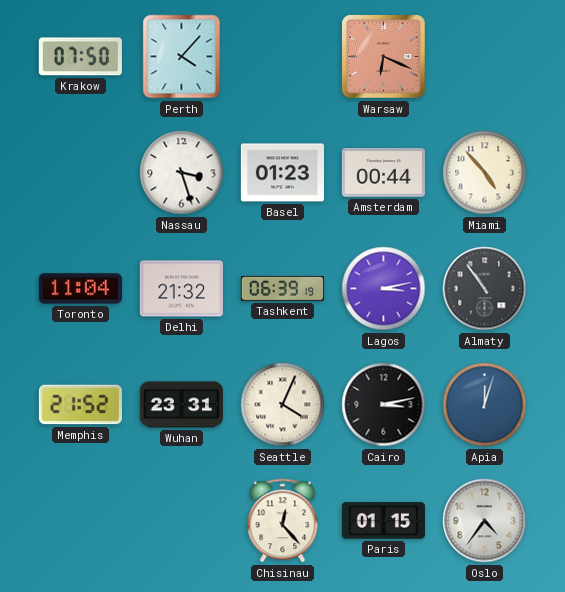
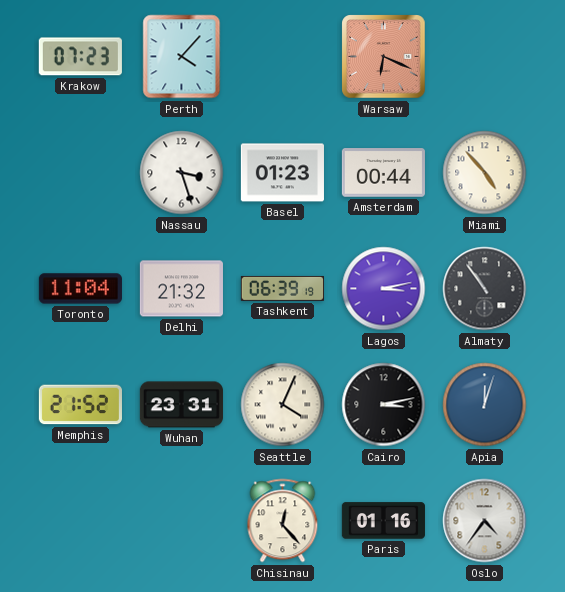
Krakow: 07:50 -> 07:23 (80, 57)
Paris: 01:15 -> 01:16 (383, 521)
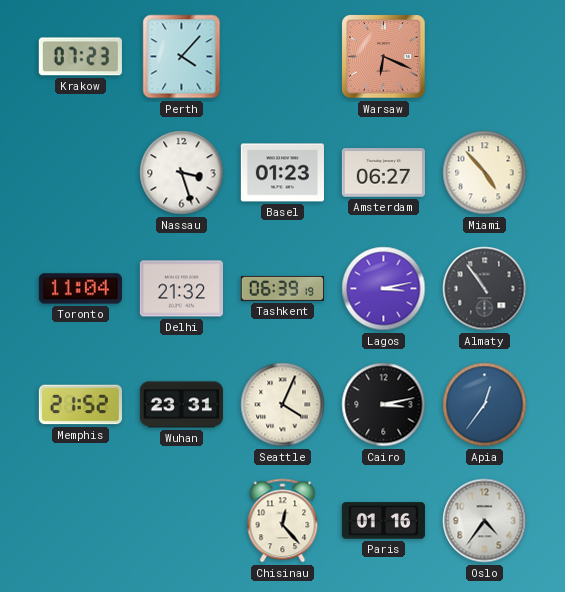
Amsterdam: 00:44 -> 06:27 (383, 173)
Apia: 12:03 -> 12:36 (485, 405)
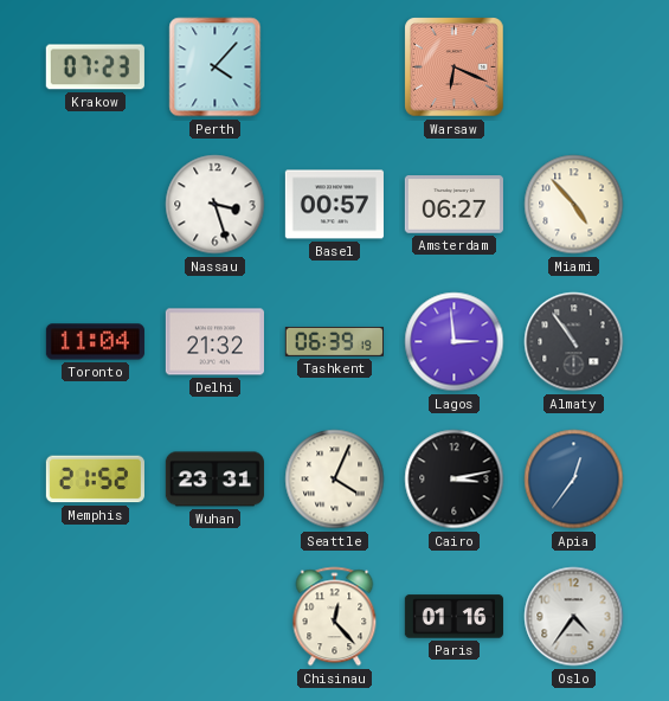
Basel: 01:23 -> 00:57 (334, 205)
Lagos: 3:13 -> 2:59 (455, 342)
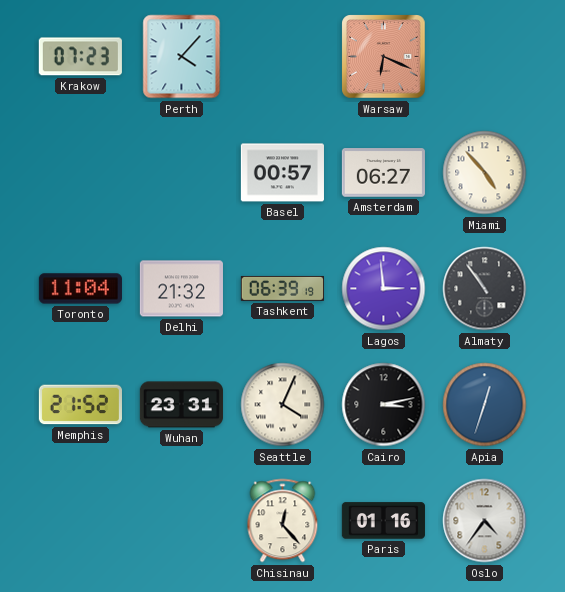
Nassau: 3:27 -> none (216, 205)
Apia: 12:36 -> 12:33 (485, 405)
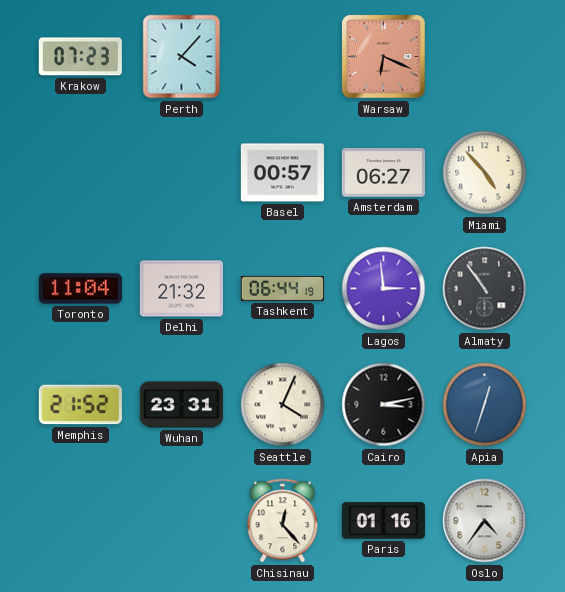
Tashkent: 06:39 -> 06:44 (282, 288)
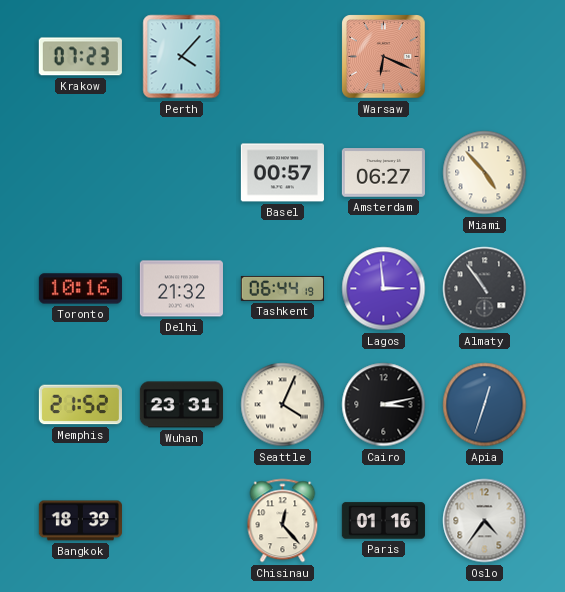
Toronto: 11:04 -> 10:16 (80, 289)
Bangkok: none -> 18:39 (80, 521)
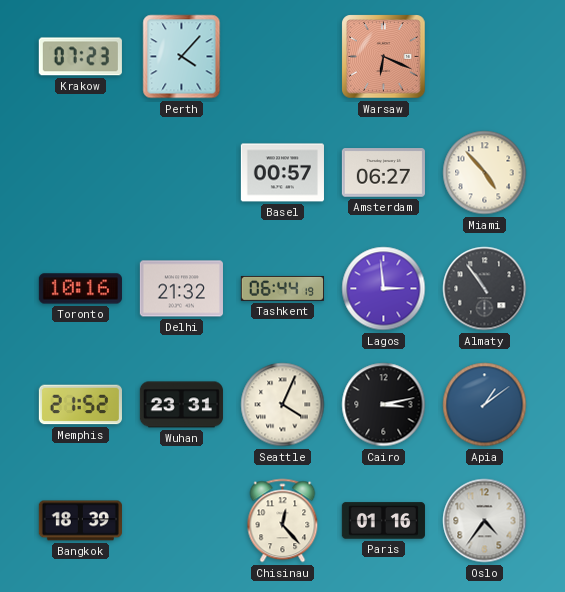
Apia: 12:33 -> 1:09 (485, 405)
